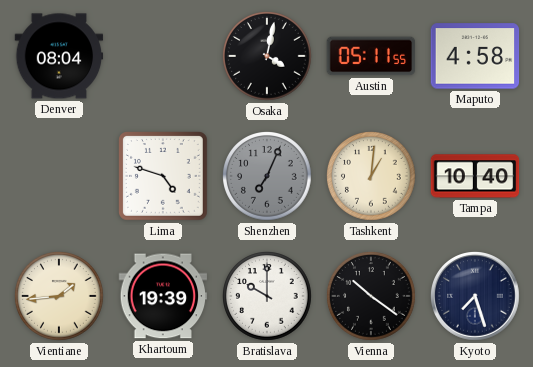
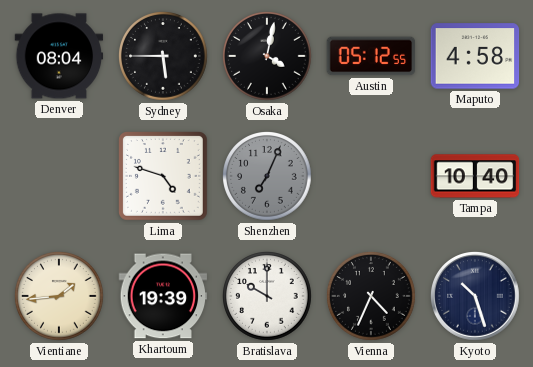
Sydney: none -> 5:45 (164, 57)
Austin: 05:11 -> 05:12 (371, 56)
Tashkent: 1:01 -> none (372, 177)
Vienna: 10:21 -> 4:34 (372, 297)
Kyoto: 7:27 -> 10:27 (476, 297)
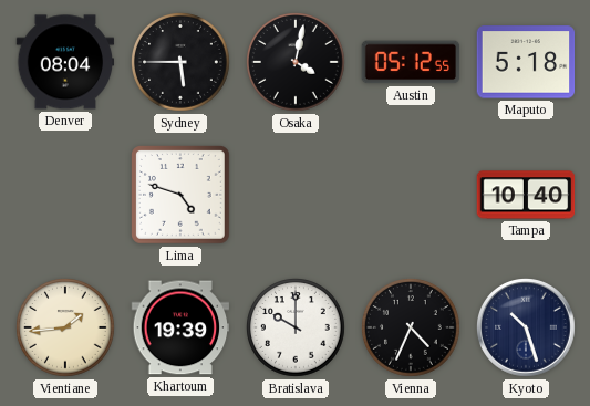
Maputo: 4:58 -> 5:18 (526, 62)
Shenzhen: 7:04 -> none (268, 177)
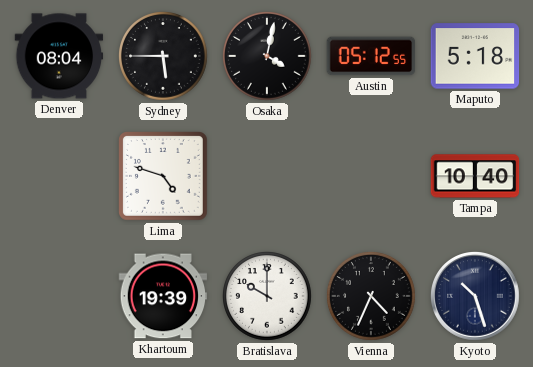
Vientiane: 1:44 -> none (66, 329)
